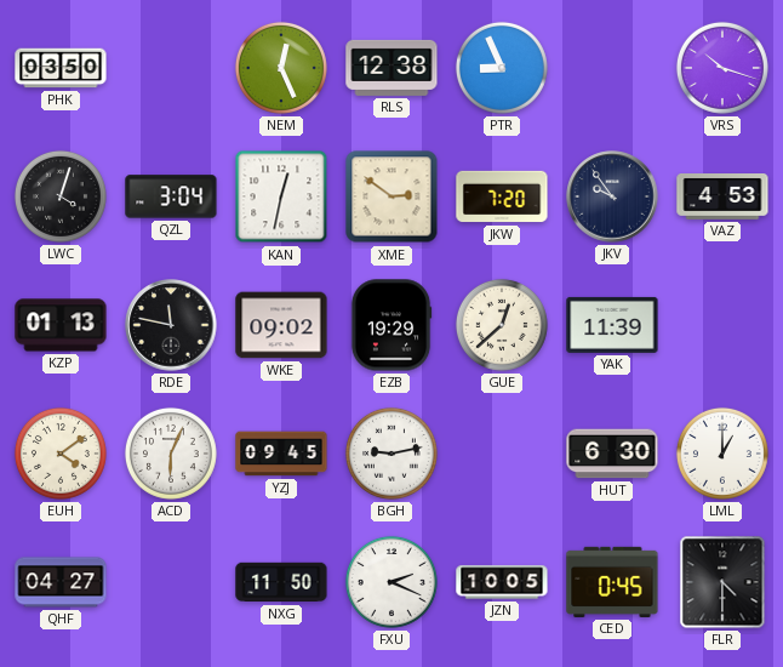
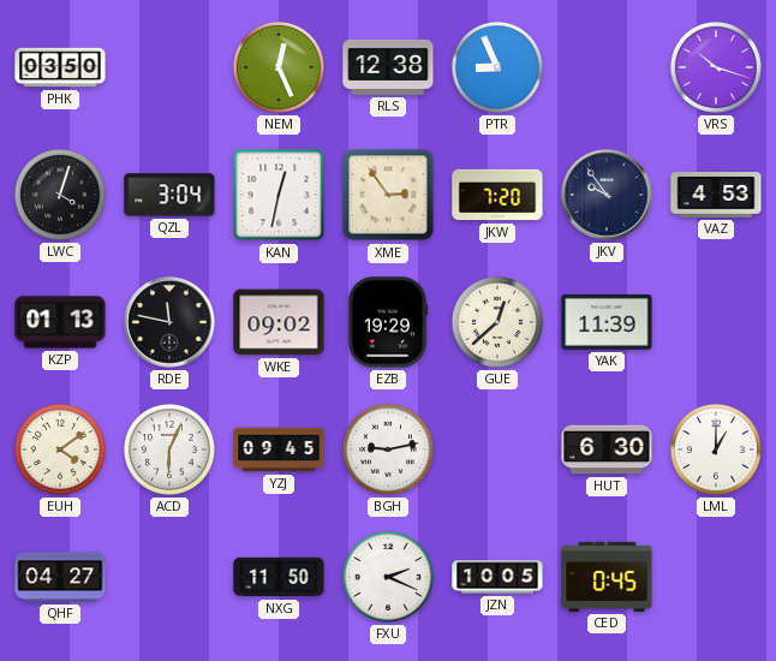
XME: 2:51 -> 2:54 (388, 195)
FLR: 4:30 -> none (722, 582)
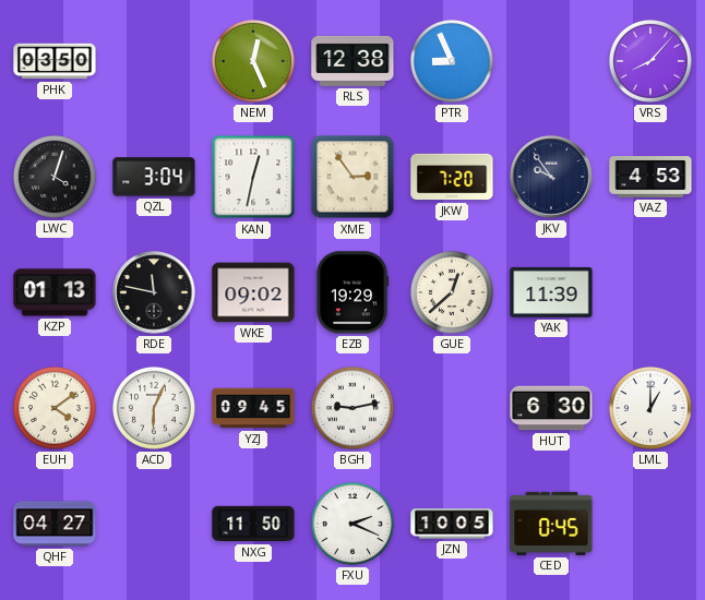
VRS: 10:18 -> 8:07 (650, 61)
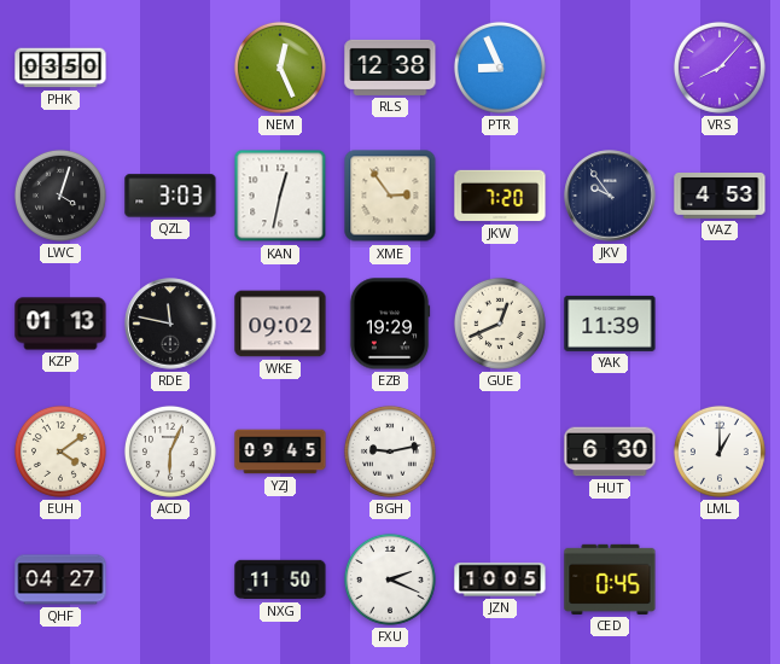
QZL: 3:04 -> 3:03 (170, 196)
GUE: 12:38 -> 12:41 (500, 324)
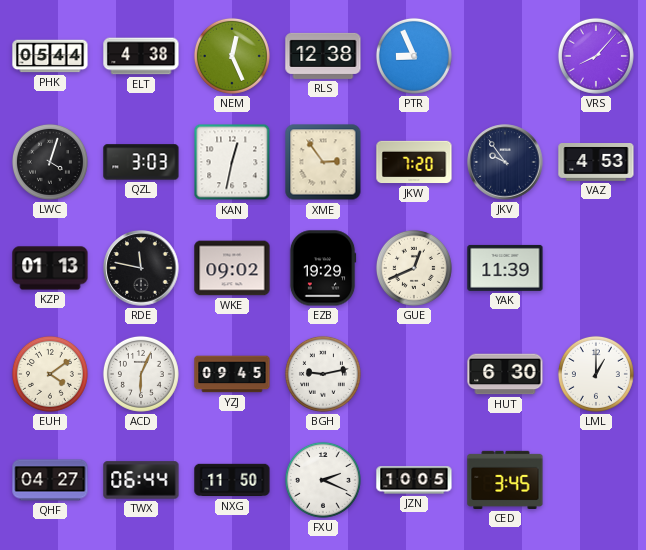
PHK: 03:50 -> 05:44 (50, 56)
ELT: none -> 4:38 (141, 56)
TWX: none -> 06:44 (141, 480)
CED: 0:45 -> 3:45 (505, 480)
